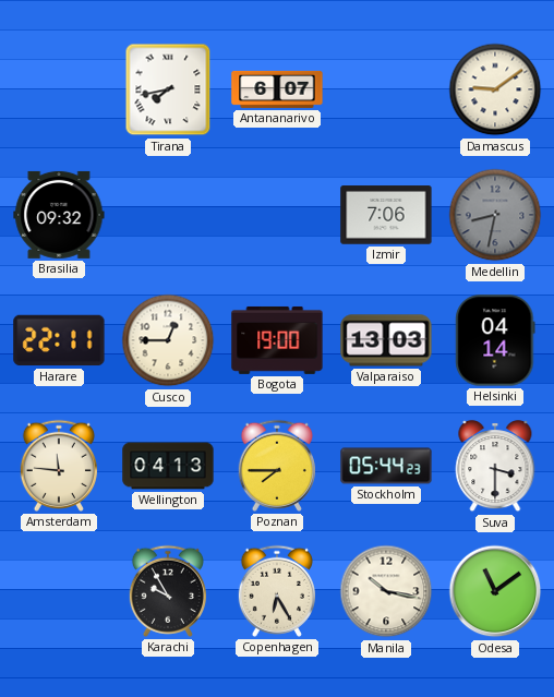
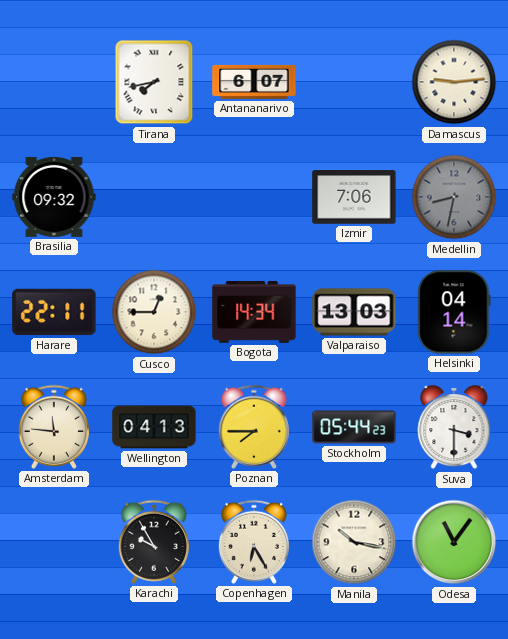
Damascus: 9:09 -> 9:14 (454, 82)
Bogota: 19:00 -> 14:34 (254, 312)
Odesa: 11:09 -> 11:06 (454, 542)
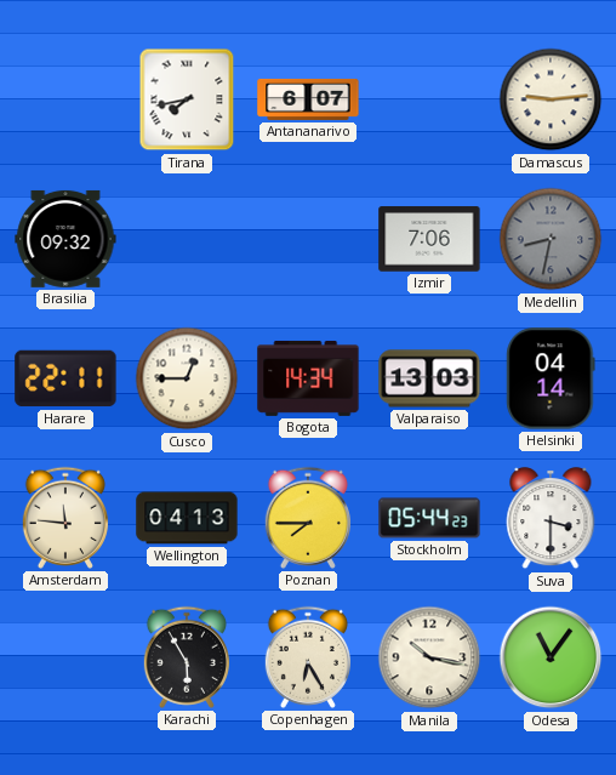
Karachi: 9:55 -> 5:55 (187, 657)
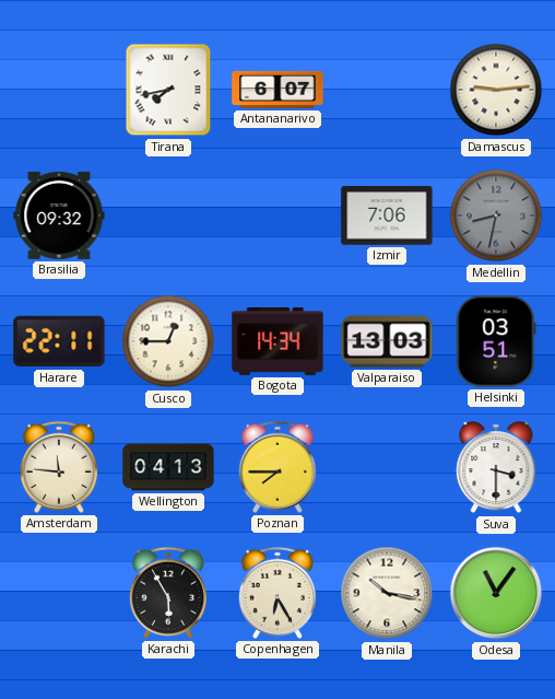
Helsinki: 04:14 -> 03:51 (496, 341)
Stockholm: 05:44 -> none (429, 518)
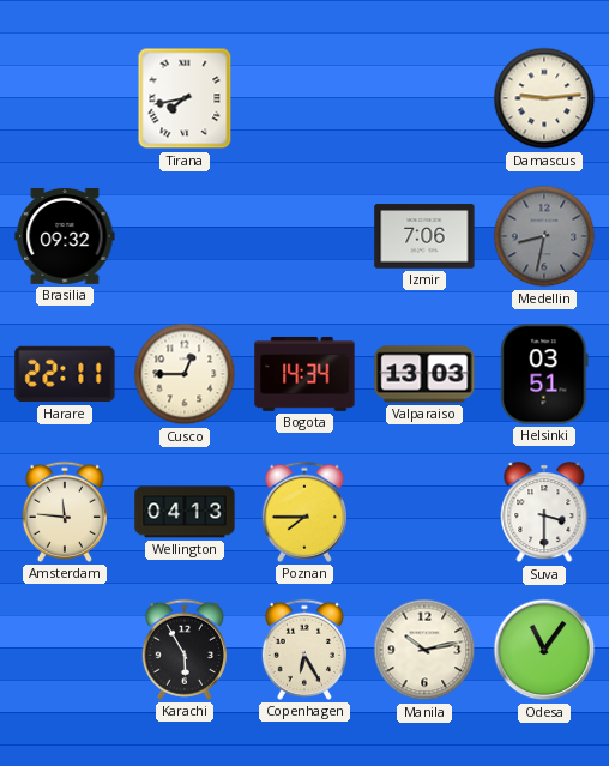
Antananarivo: 6:07 -> none (277, 90)
Manila: 10:17 -> 10:13 (424, 650)
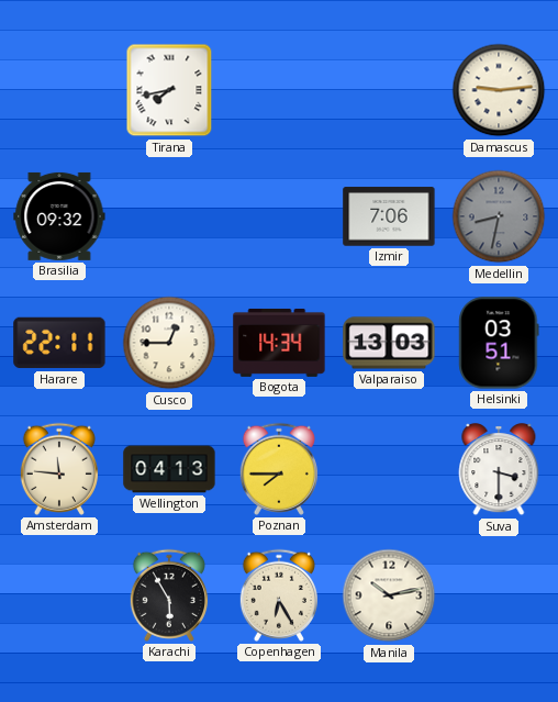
Odesa: 11:06 -> none (544, 650)
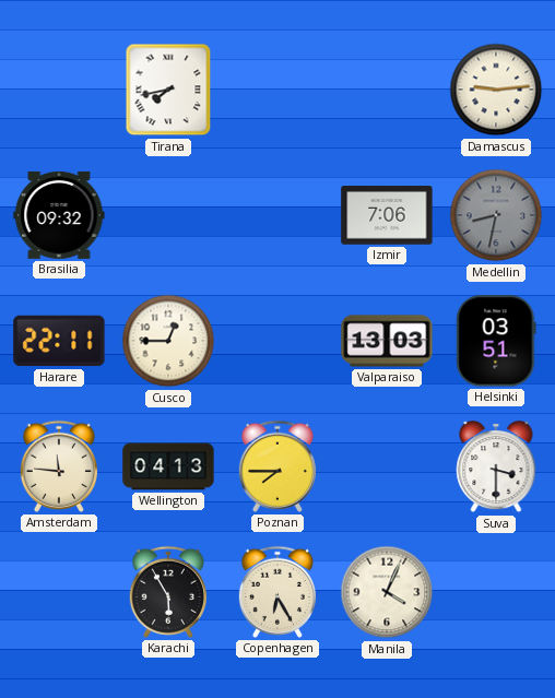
Bogota: 14:34 -> none (279, 343)
Manila: 10:13 -> 4:04 (387, 592)
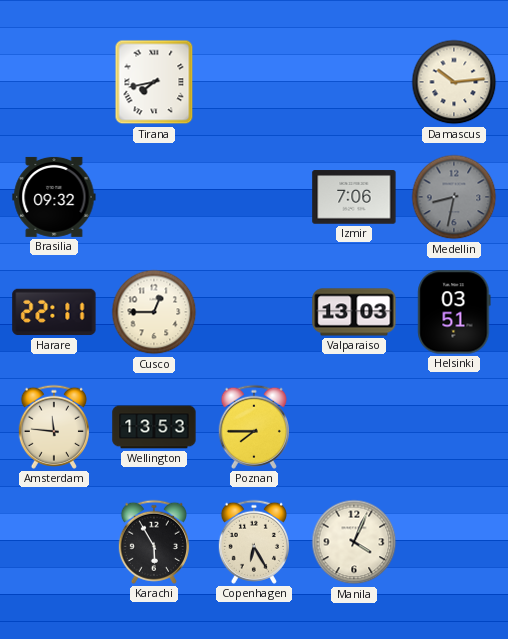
Damascus: 9:14 -> 10:14 (454, 82)
Wellington: 04:13 -> 13:53 (154, 427)
Suva: 3:30 -> none (496, 468)
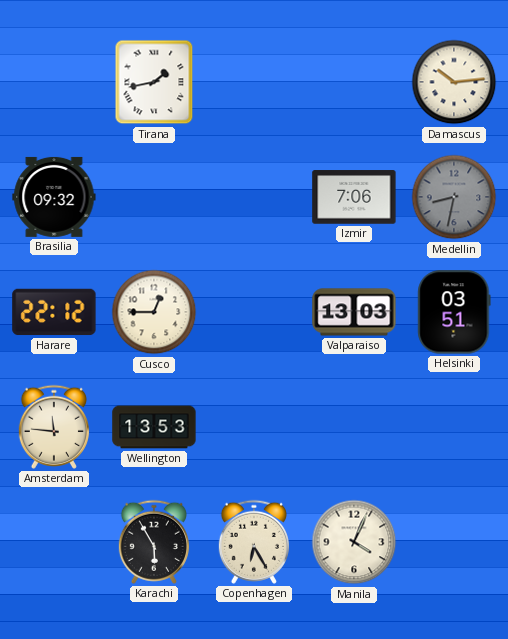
Tirana: 7:43 -> 1:43 (154, 82)
Harare: 22:11 -> 22:12 (54, 312)
Poznan: 7:45 -> none (254, 427)
